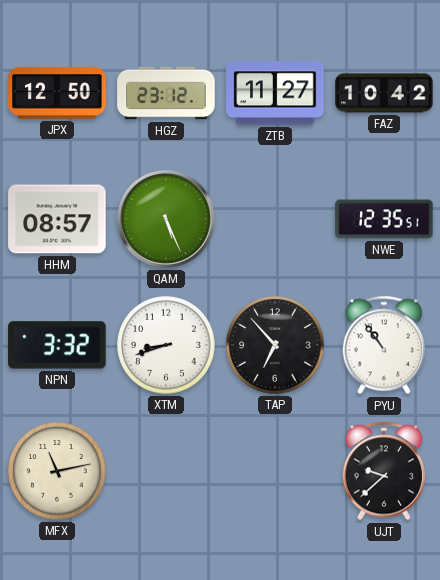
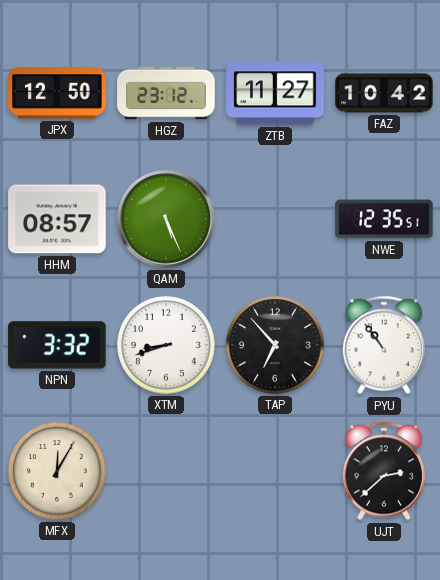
MFX: 11:13 -> 12:05 (57, 471)
UJT: 9:38 -> 2:38 (384, 471)
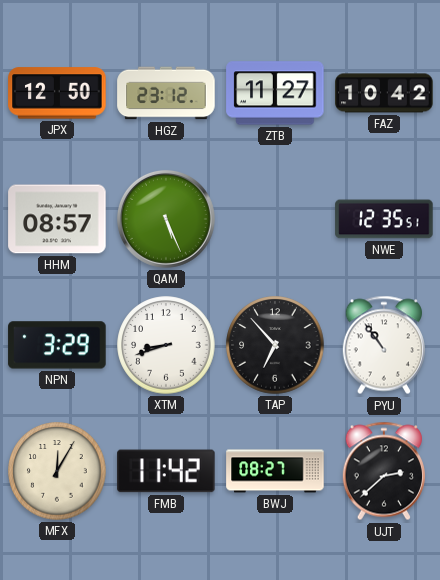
NPN: 3:32 -> 3:29 (57, 345)
FMB: none -> 11:42 (166, 471)
BWJ: none -> 08:27 (275, 471)
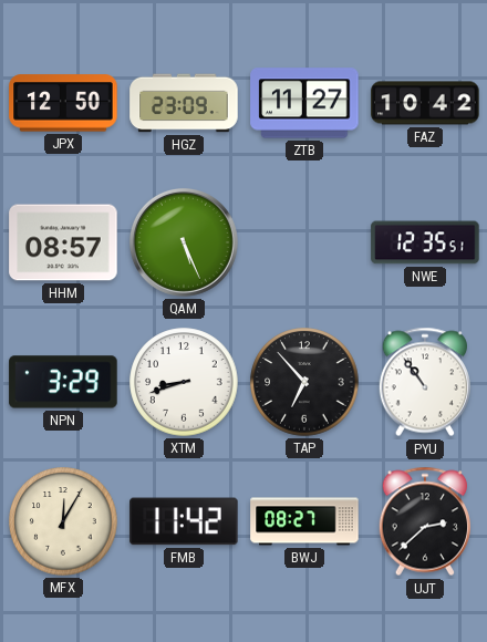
HGZ: 23:12 -> 23:09 (184, 103)
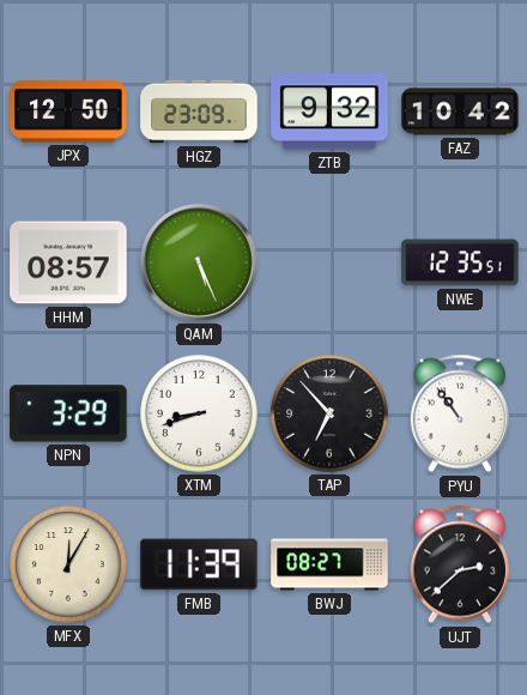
ZTB: 11:27 -> 9:32 (329, 111)
FMB: 11:42 -> 11:39 (199, 564)
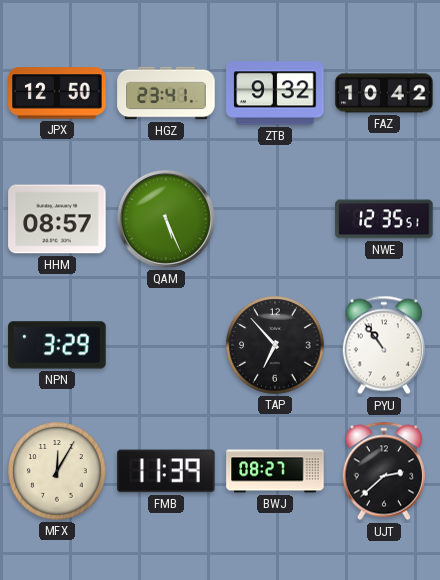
HGZ: 23:09 -> 23:41 (166, 93)
XTM: 8:42 -> none (199, 413)
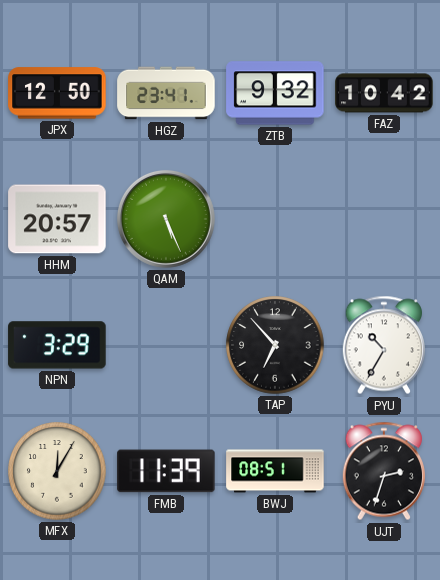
HHM: 08:57 -> 20:57 (57, 219)
NWE: 12:35 -> none (384, 219)
PYU: 10:54 -> 10:35 (384, 345)
BWJ: 08:27 -> 08:51 (275, 471)
UJT: 2:38 -> 2:33 (384, 471)
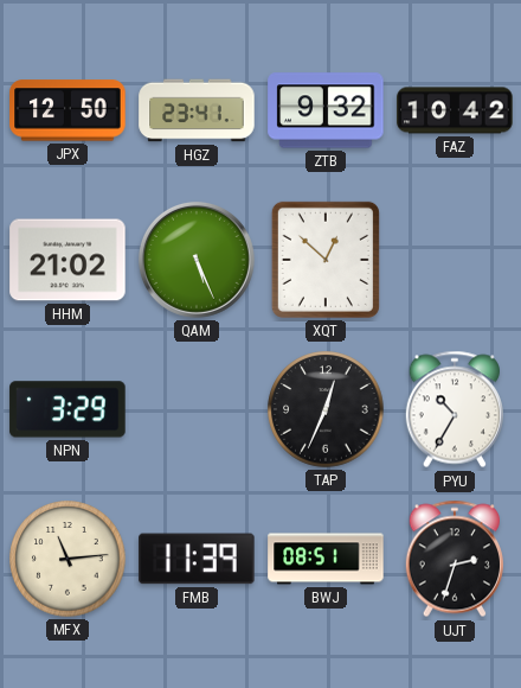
HHM: 20:57 -> 21:02 (67, 260)
XQT: none -> 12:52 (326, 260)
TAP: 6:53 -> 12:34 (326, 409)
MFX: 12:05 -> 11:14 (67, 559)
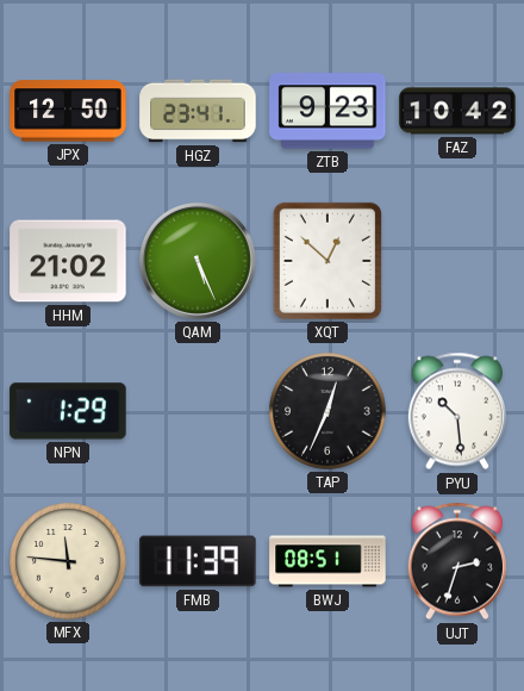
ZTB: 9:32 -> 9:23 (327, 111)
NPN: 3:29 -> 1:29 (68, 411)
PYU: 10:35 -> 10:29 (457, 411)
MFX: 11:14 -> 11:46 (68, 561)
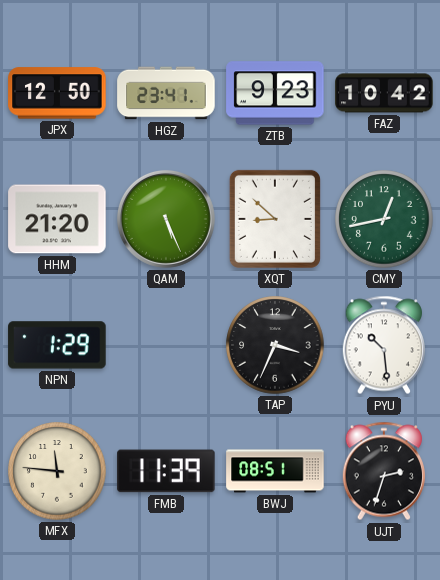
HHM: 21:02 -> 21:20 (57, 219)
XQT: 12:52 -> 8:52 (275, 219)
CMY: none -> 12:43 (384, 219)
TAP: 12:34 -> 3:34 (275, 345)
